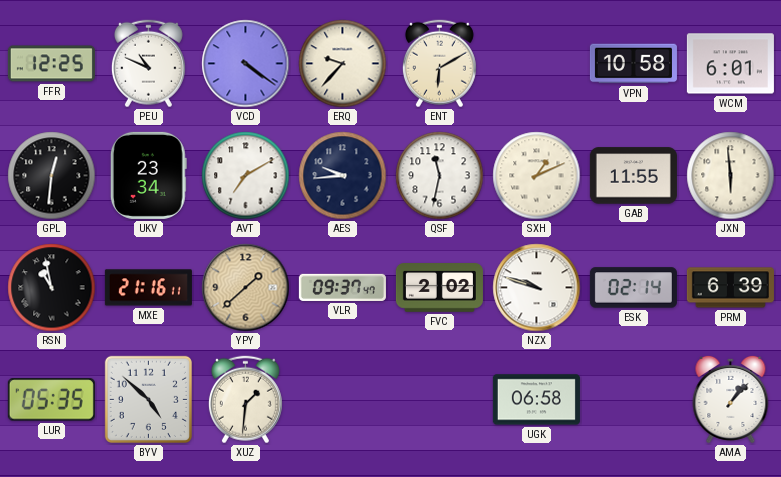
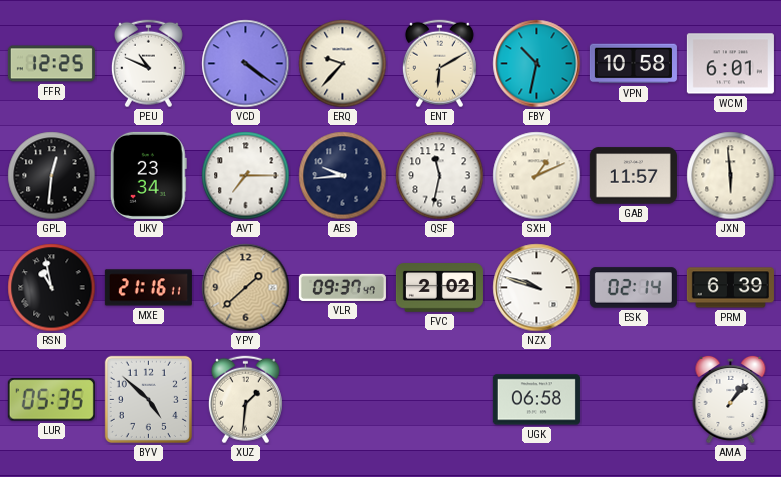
FBY: none -> 10:32 (537, 64)
AVT: 7:10 -> 7:15 (246, 176)
GAB: 11:55 -> 11:57 (633, 176)
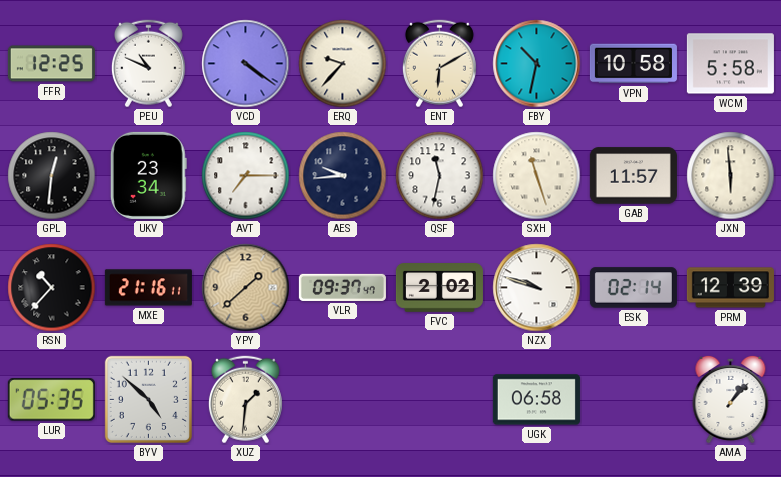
WCM: 6:01 -> 5:58 (730, 64)
SXH: 1:11 -> 11:27 (537, 176)
RSN: 10:58 -> 10:37 (52, 288)
PRM: 6:39 -> 12:39 (730, 288)
